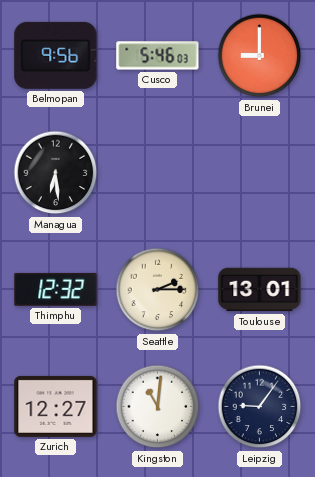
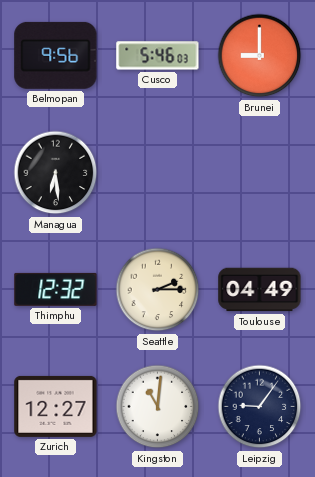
Toulouse: 13:01 -> 04:49 (260, 290)
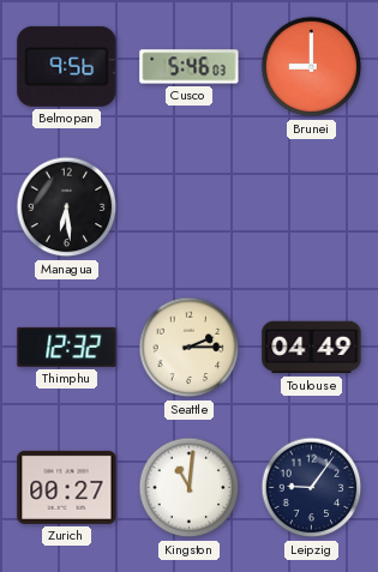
Zurich: 12:27 -> 00:27 (67, 487)
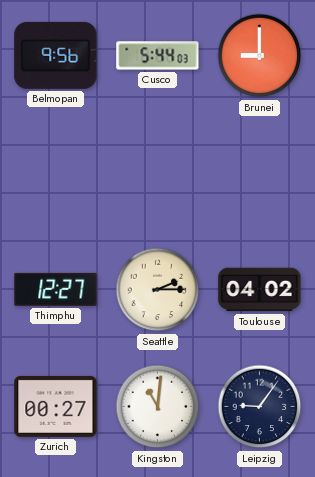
Cusco: 5:46 -> 5:44 (158, 56)
Managua: 6:29 -> none (67, 207)
Thimphu: 12:32 -> 12:27 (56, 289)
Toulouse: 04:49 -> 04:02 (260, 290)
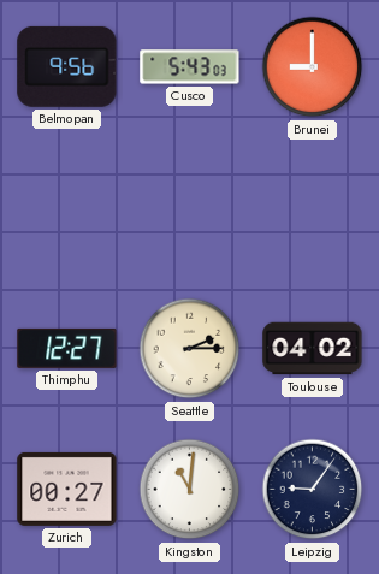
Cusco: 5:44 -> 5:43 (190, 67)
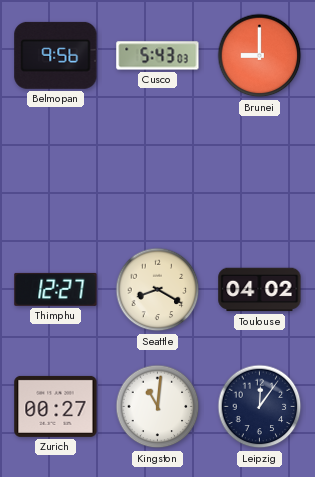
Seattle: 2:15 -> 8:20 (158, 290)
Leipzig: 9:06 -> 12:06 (260, 407)
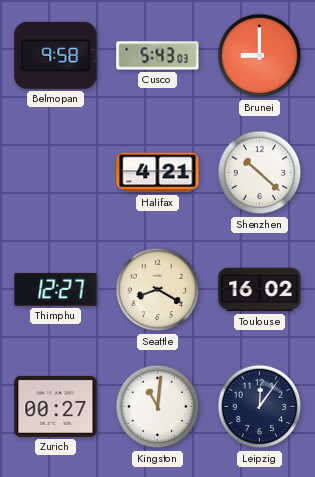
Belmopan: 9:56 -> 9:58 (56, 55)
Halifax: none -> 4:21 (158, 173)
Shenzhen: none -> 10:22 (260, 173)
Toulouse: 04:02 -> 16:02 (260, 290)
